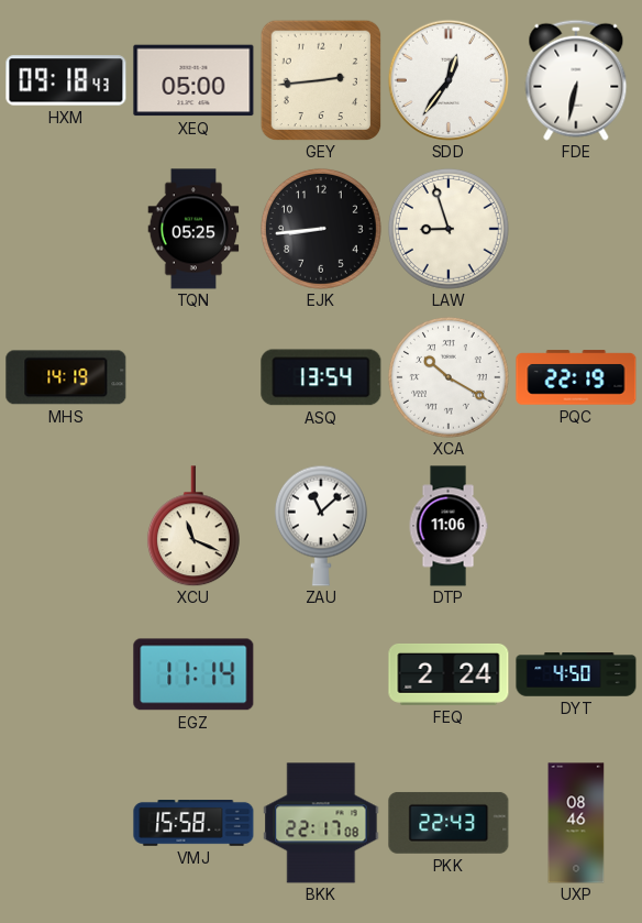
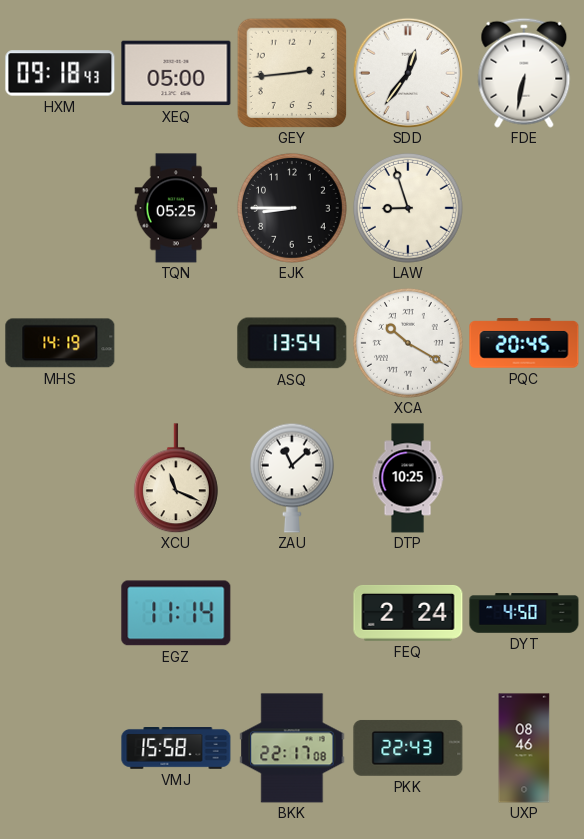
EJK: 8:44 -> 8:45 (292, 208)
PQC: 22:19 -> 20:45 (524, 343)
DTP: 11:06 -> 10:25 (408, 478)
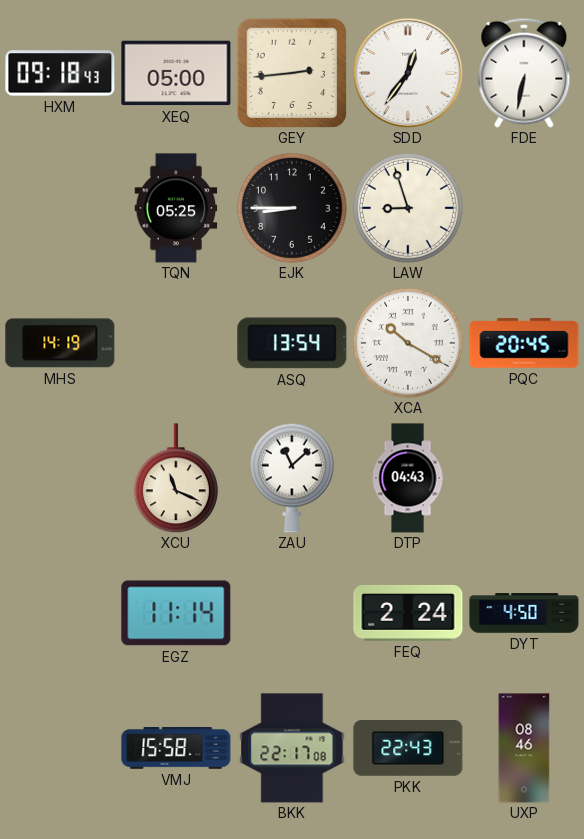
DTP: 10:25 -> 04:43 (408, 478)
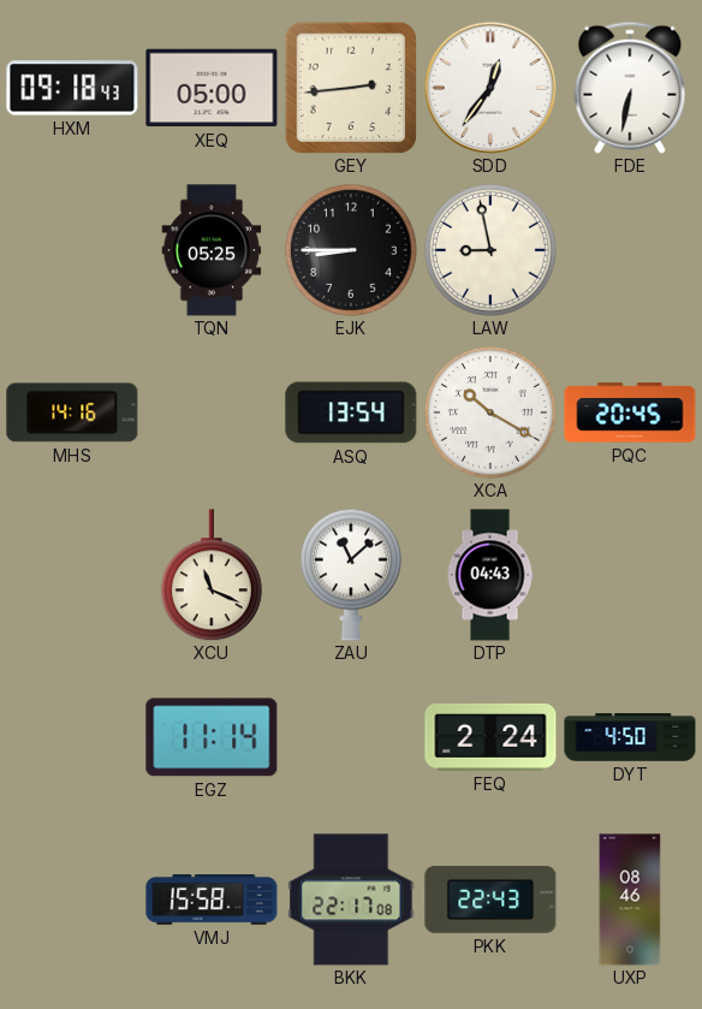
LAW: 8:57 -> 8:58 (490, 250)
MHS: 14:19 -> 14:16 (72, 412)
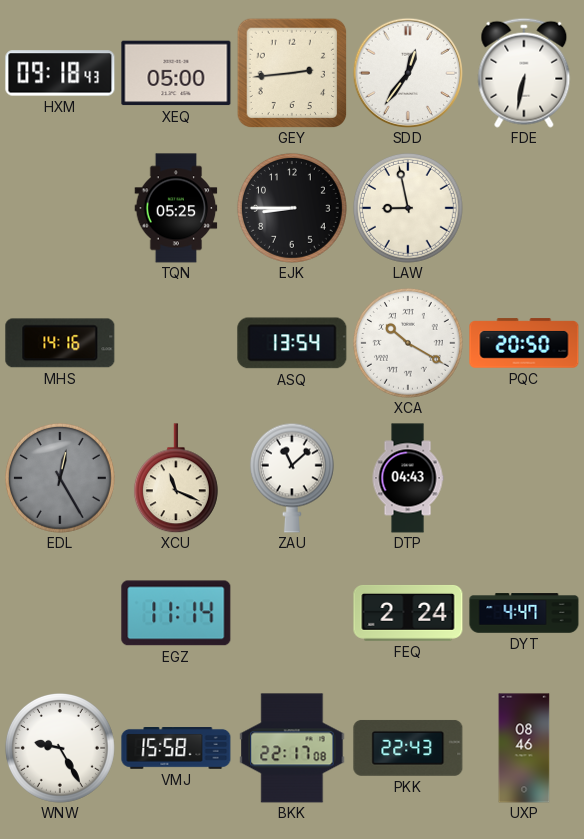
PQC: 20:45 -> 20:50 (524, 343)
EDL: none -> 12:25 (60, 478)
DYT: 4:50 -> 4:47 (524, 613)
WNW: none -> 9:25 (60, 748)
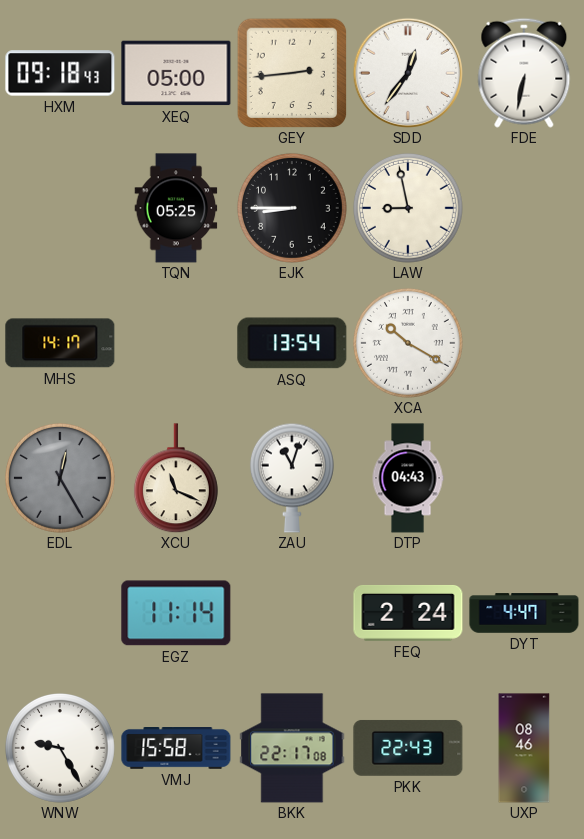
MHS: 14:16 -> 14:17 (60, 343)
PQC: 20:50 -> none (524, 343)
ZAU: 11:08 -> 11:03 (292, 478)
